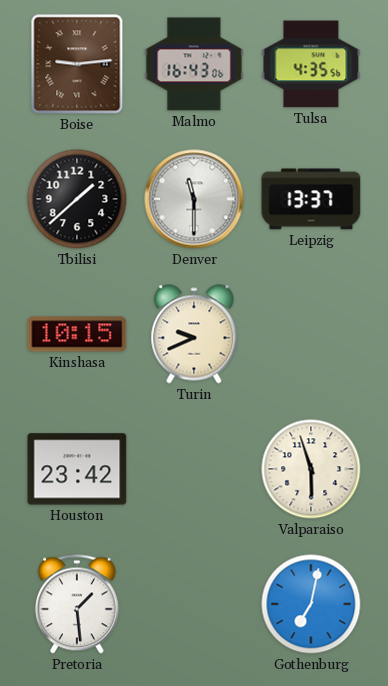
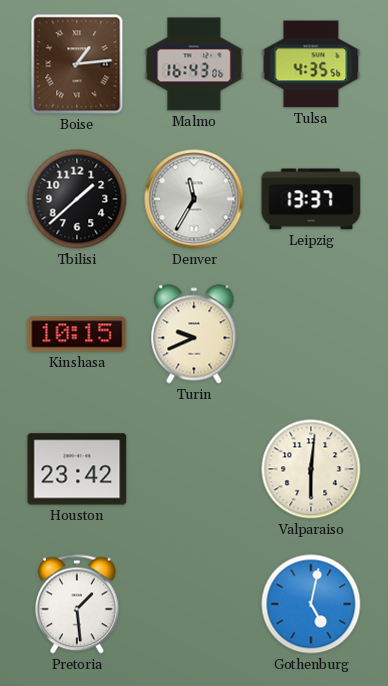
Boise: 9:14 -> 1:14 (77, 64)
Denver: 11:30 -> 11:35 (194, 199)
Valparaiso: 5:57 -> 6:01 (311, 469)
Gothenburg: 7:02 -> 5:02 (311, 604)
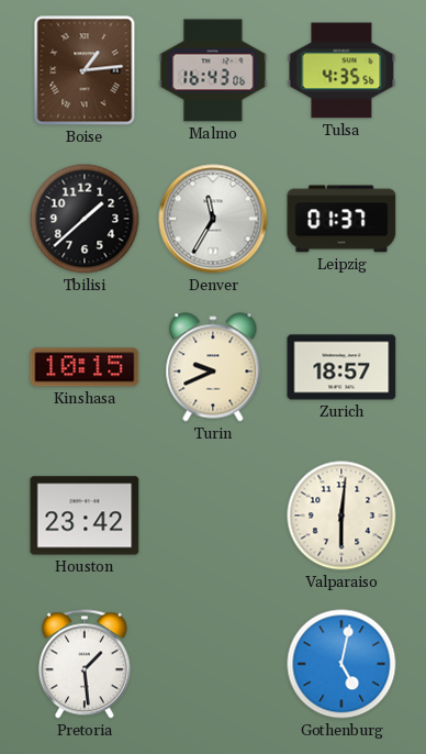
Leipzig: 13:37 -> 01:37 (341, 219)
Zurich: none -> 18:57 (341, 367)
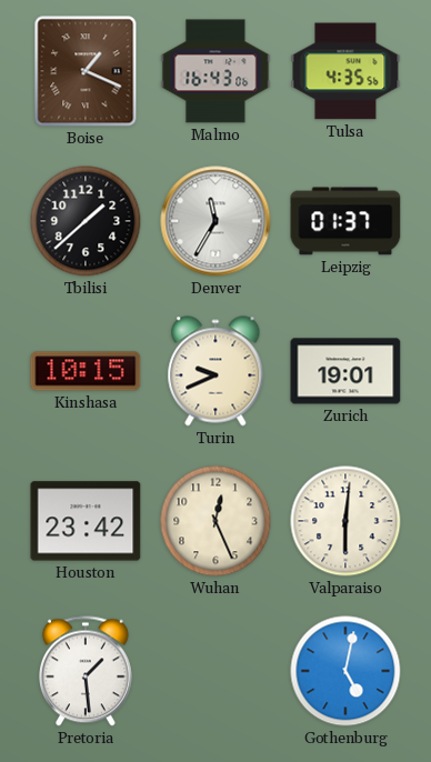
Boise: 1:14 -> 1:19 (86, 71)
Zurich: 18:57 -> 19:01 (345, 371)
Wuhan: none -> 12:26 (215, 521)
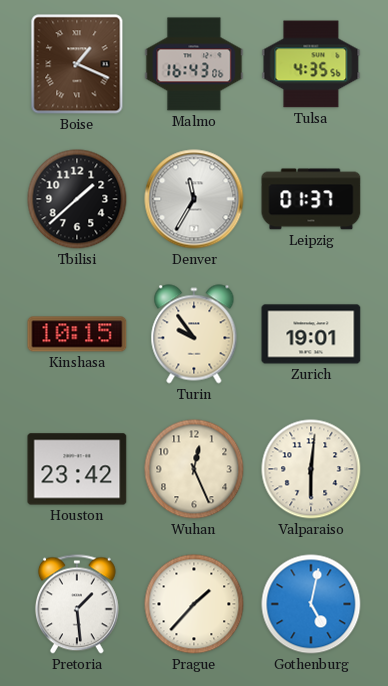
Turin: 9:41 -> 9:54 (194, 334)
Prague: none -> 1:37 (194, 604)
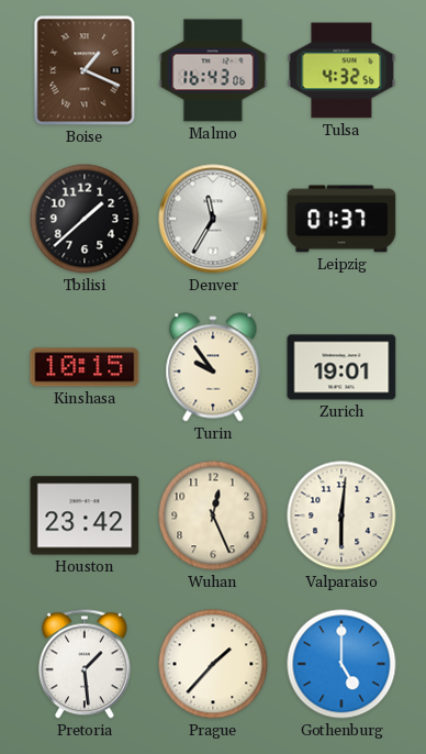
Tulsa: 4:35 -> 4:32 (341, 70)
Gothenburg: 5:02 -> 5:00 (341, 664)
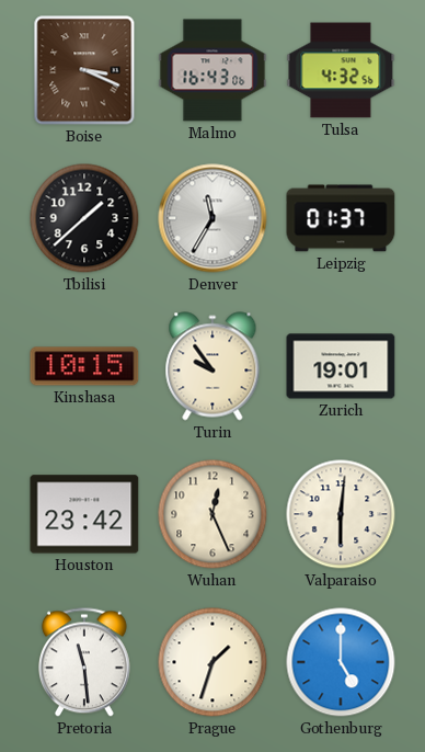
Boise: 1:19 -> 3:19 (84, 70)
Pretoria: 1:29 -> 11:29 (84, 662)
Prague: 1:37 -> 1:33 (213, 662)
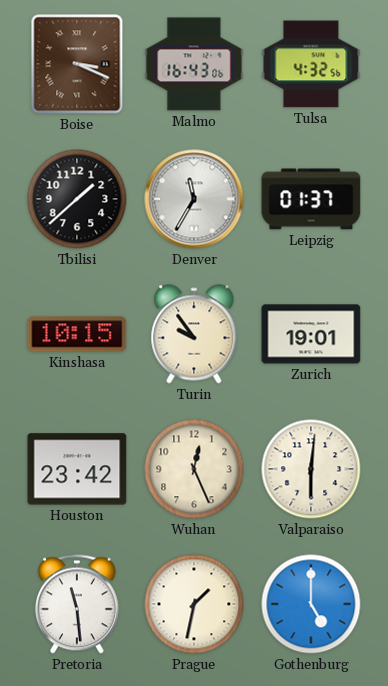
Prague: 1:33 -> 1:32 (194, 604)
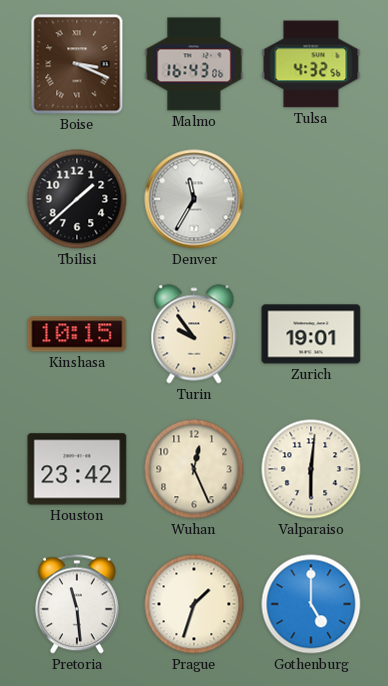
Leipzig: 01:37 -> none (311, 199)
Prague: 1:32 -> 1:33 (194, 604)
